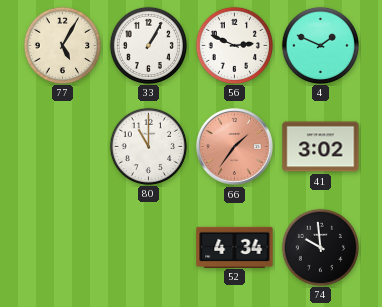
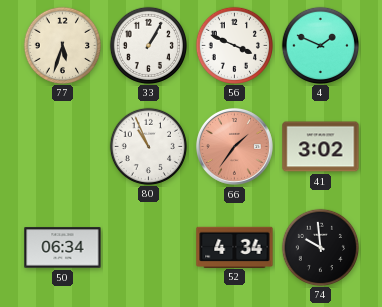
77: 5:05 -> 5:33 (62, 45)
56: 2:49 -> 3:49 (234, 45)
80: 11:00 -> 10:56 (148, 146)
50: none -> 06:34 (63, 248)
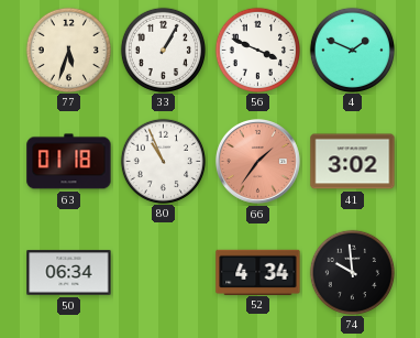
63: none -> 01:18 (69, 162)
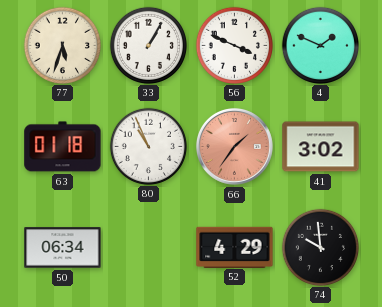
52: 4:34 -> 4:29 (235, 247)
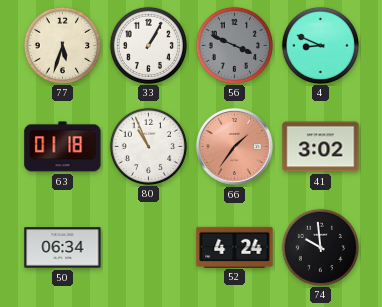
56 dial: white -> grey (234, 45)
4: 1:49 -> 8:49 (320, 45)
52: 4:29 -> 4:24 (235, 247)
